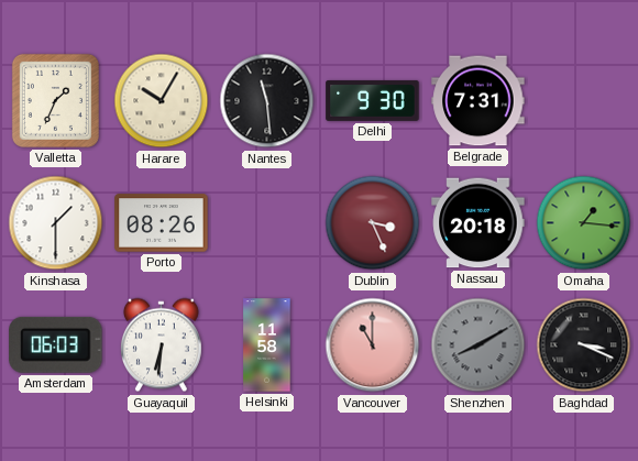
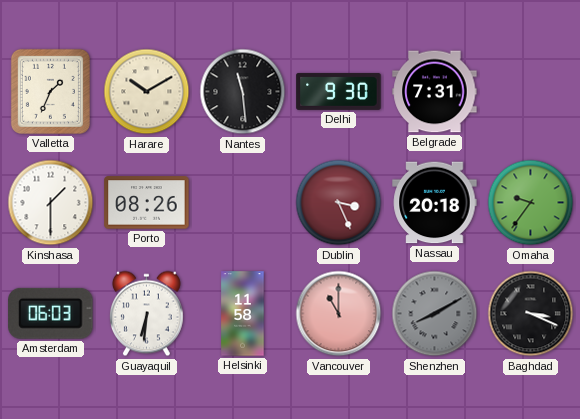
Harare: 10:05 -> 10:10 (147, 92)
Omaha: 1:16 -> 9:36 (531, 203)
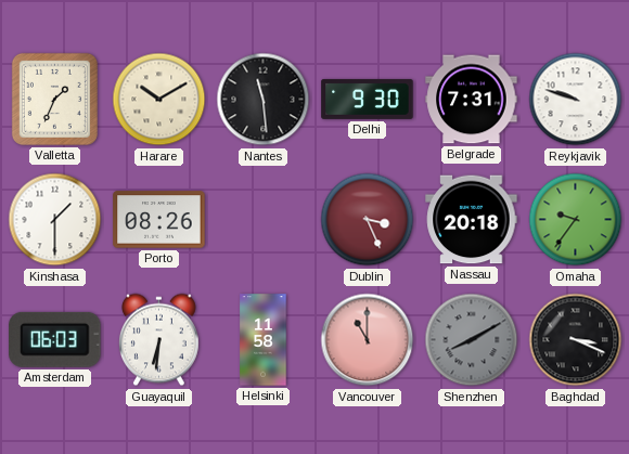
Reykjavik: none -> 9:48 (576, 100)
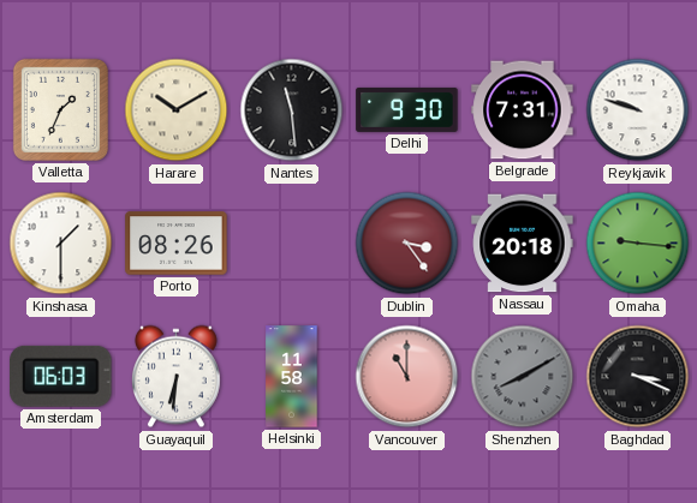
Dublin: 3:26 -> 3:24 (407, 244)
Omaha: 9:36 -> 9:16 (638, 244)
